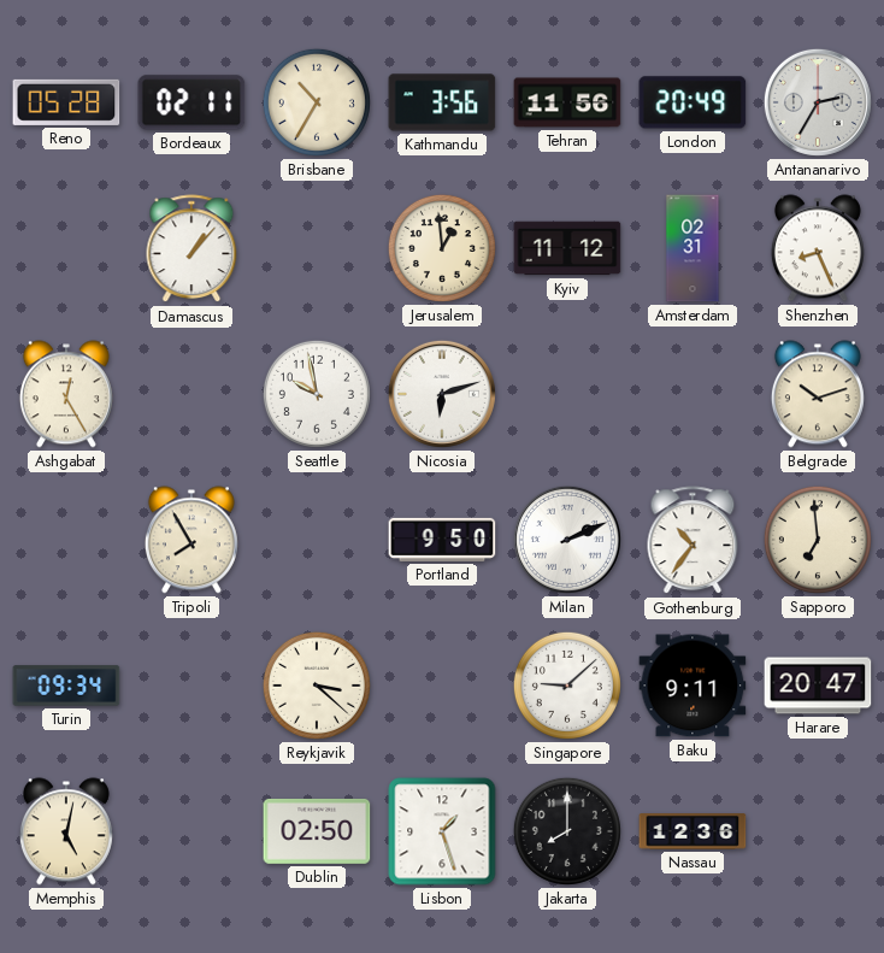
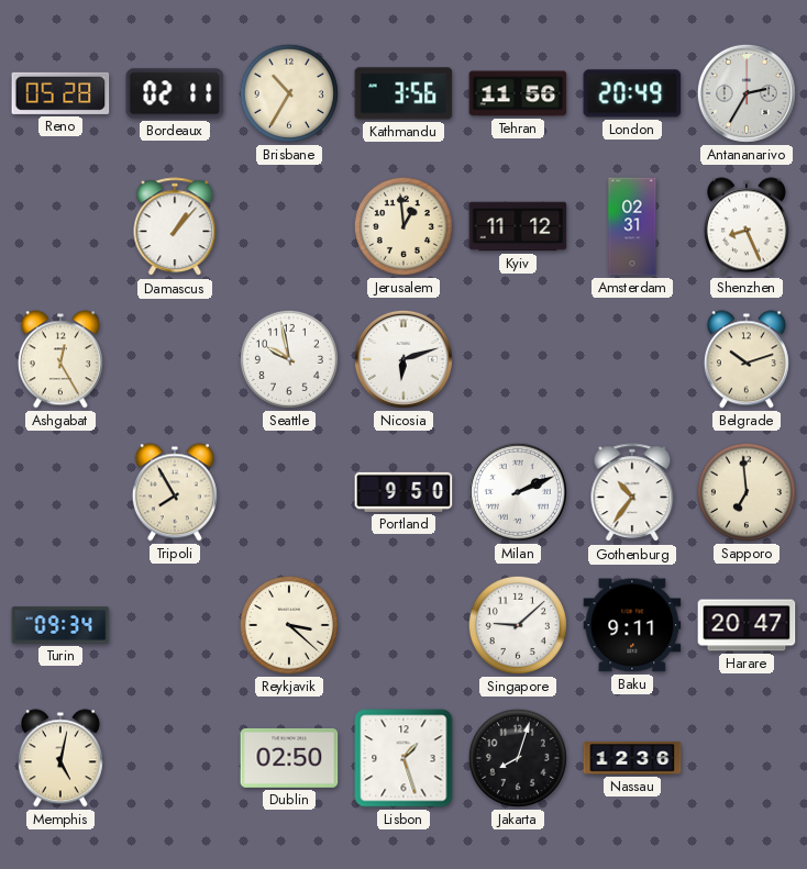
Jakarta: 8:00 -> 8:03 (518, 758)
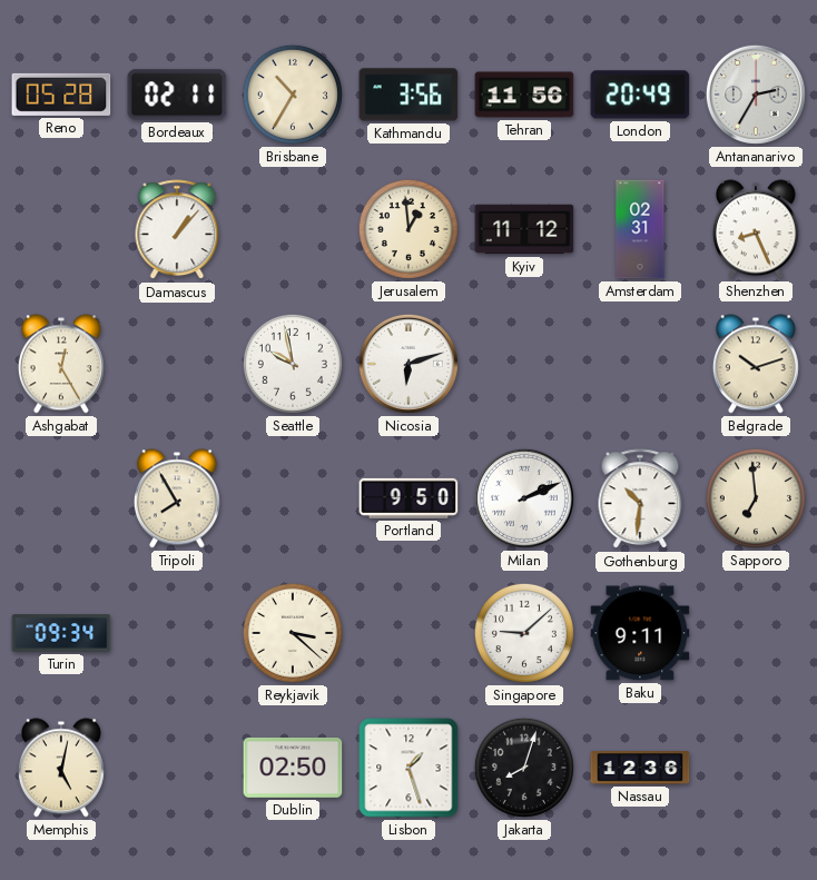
Gothenburg: 10:36 -> 10:31 (640, 500)
Harare: 20:47 -> none (747, 625)
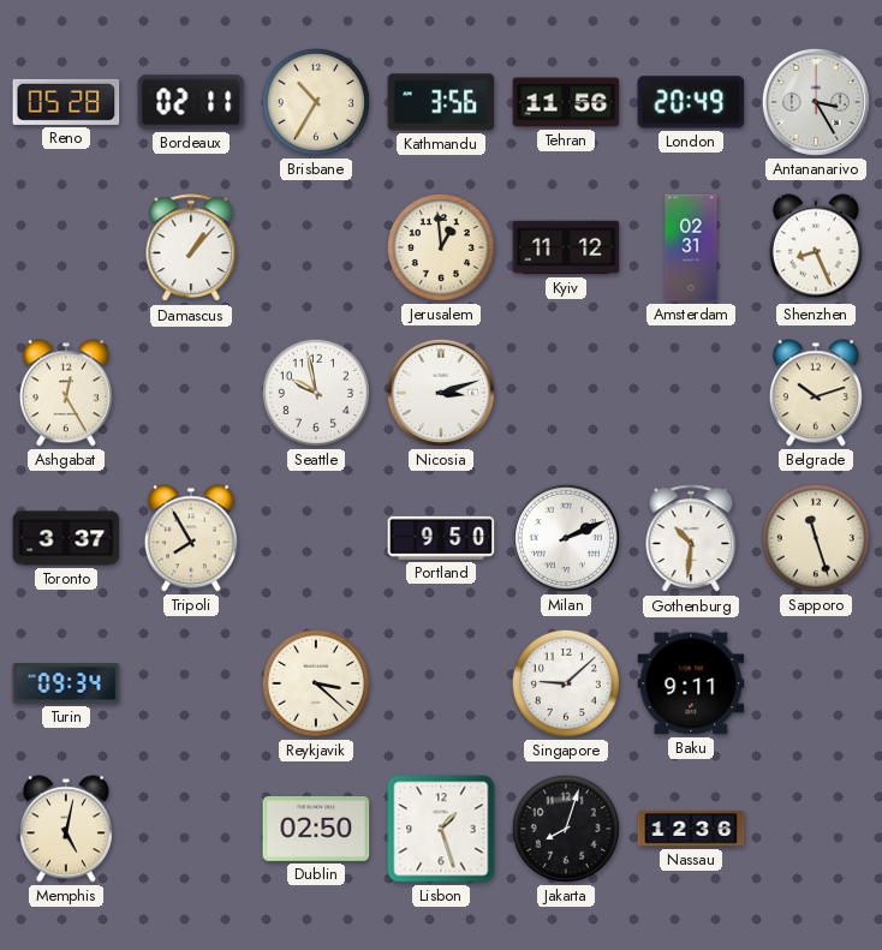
Antananarivo: 2:35 -> 3:25 (816, 102)
Nicosia: 6:12 -> 3:12 (441, 393)
Toronto: none -> 3:37 (66, 538)
Sapporo: 6:59 -> 11:27 (816, 538)
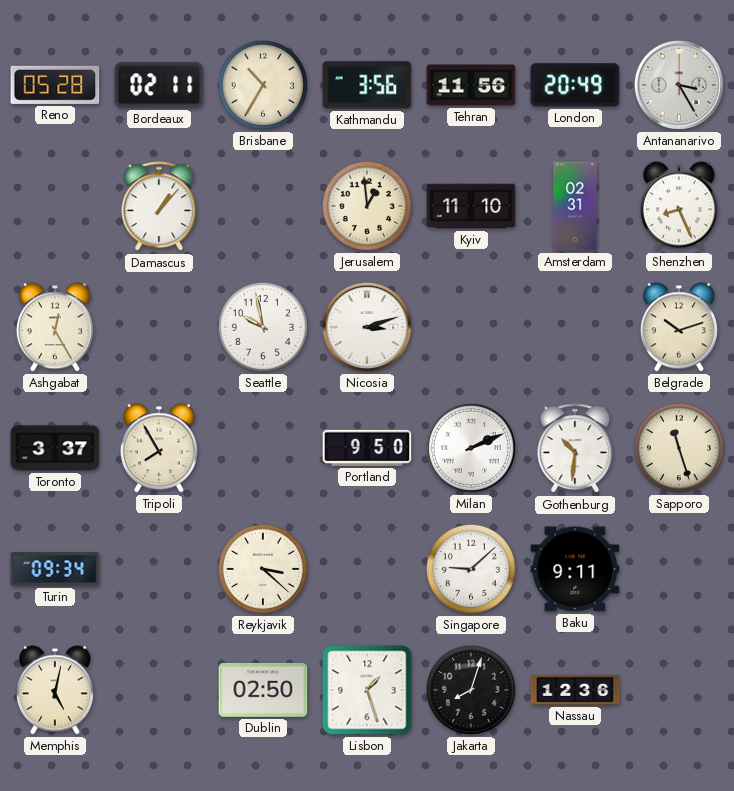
Kyiv: 11:12 -> 11:10 (471, 206)
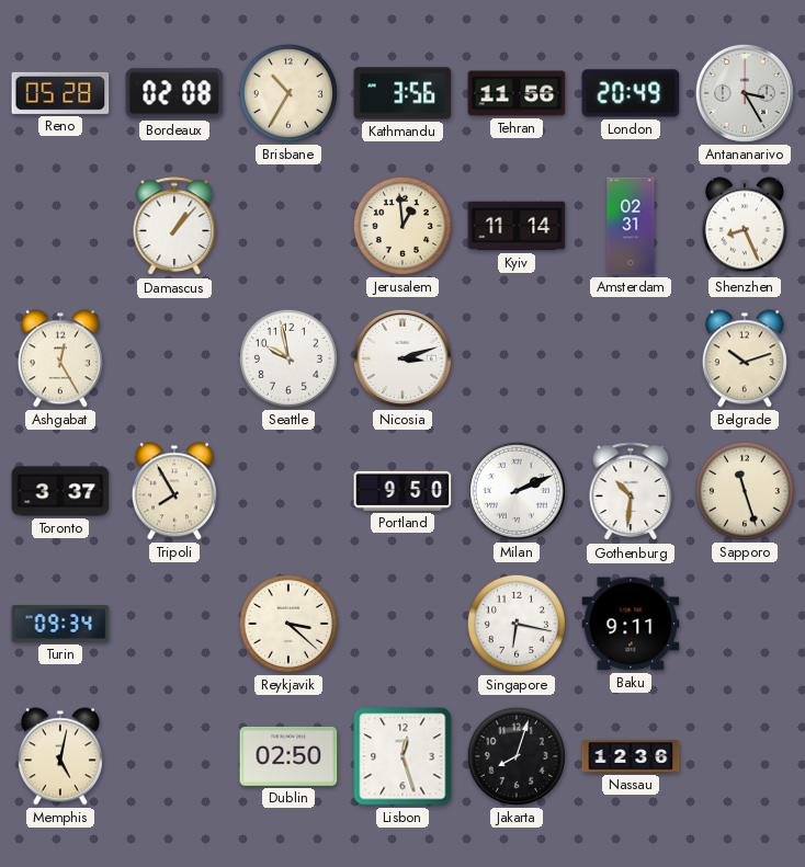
Bordeaux: 02:11 -> 02:08 (174, 93)
Kyiv: 11:10 -> 11:14 (517, 226)
Singapore: 9:08 -> 6:17 (517, 624)
Lisbon: 1:27 -> 12:27 (402, 756)
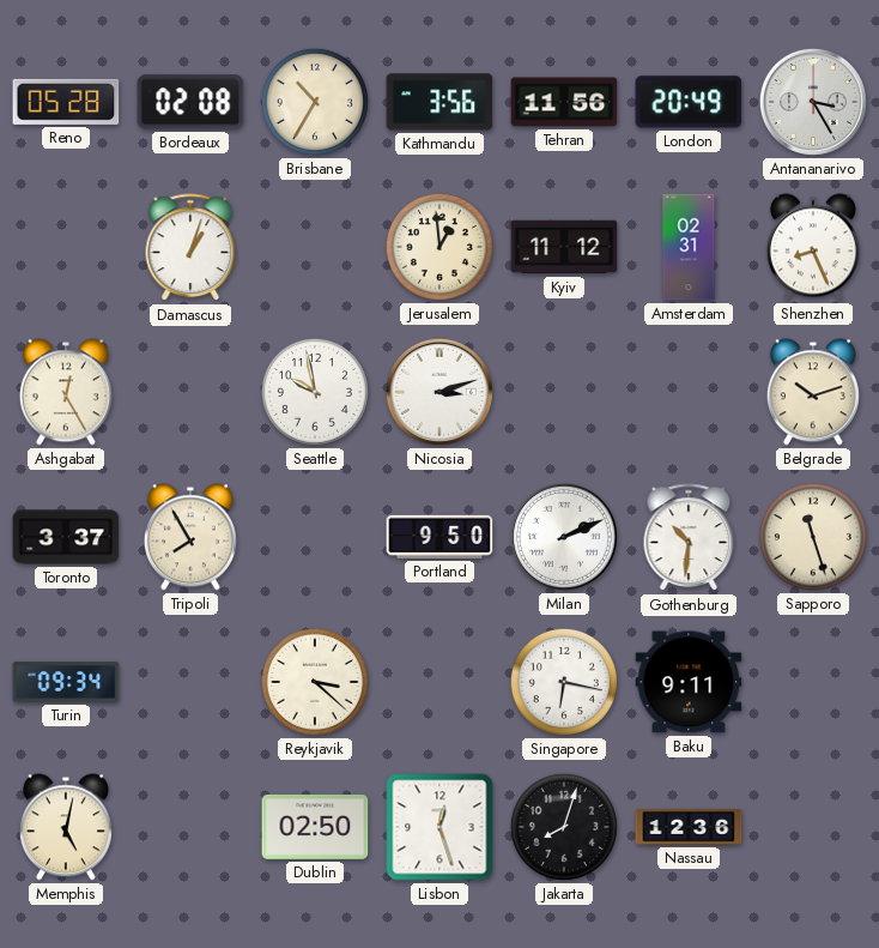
Damascus: 1:07 -> 1:03 (190, 248)
Kyiv: 11:14 -> 11:12 (564, 247)
